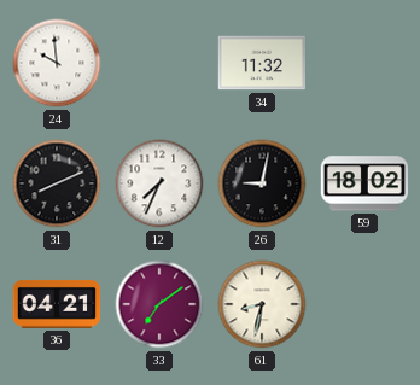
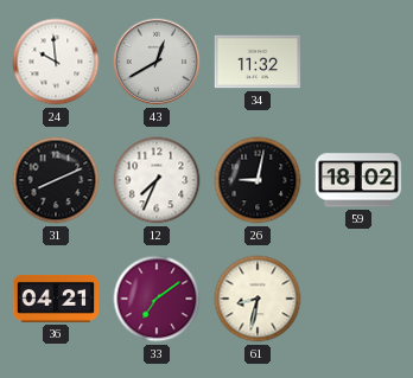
43: none -> 12:40 (157, 62)
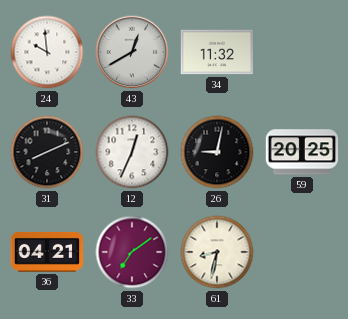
12: 7:34 -> 12:34 (132, 152)
59: 18:02 -> 20:25 (302, 152)
